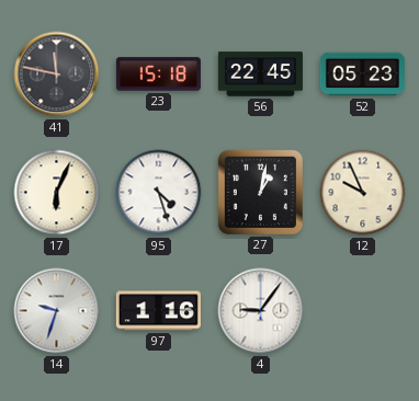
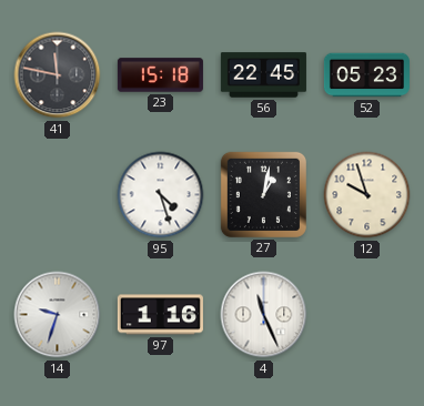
17: 6:04 -> none (57, 193)
12: 9:56 -> 9:57 (367, 195)
4: 9:06 -> 11:26 (264, 315)
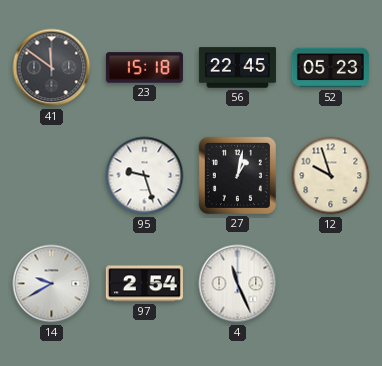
41: 11:47 -> 11:51 (52, 68)
95: 4:27 -> 9:27 (145, 176)
14: 9:33 -> 9:40 (52, 284)
97: 1:16 -> 2:54 (144, 284)
